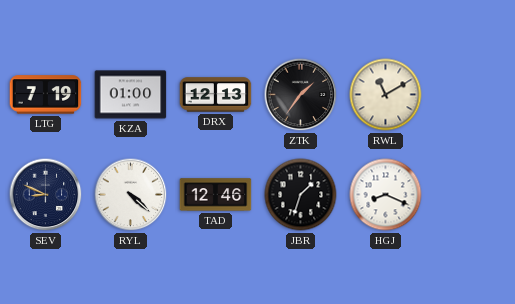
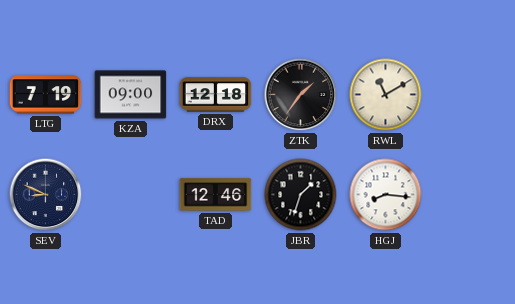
KZA: 01:00 -> 09:00 (131, 95)
DRX: 12:13 -> 12:18 (216, 95)
RYL: 4:22 -> none (131, 195)
HGJ: 8:19 -> 8:16 (386, 195)
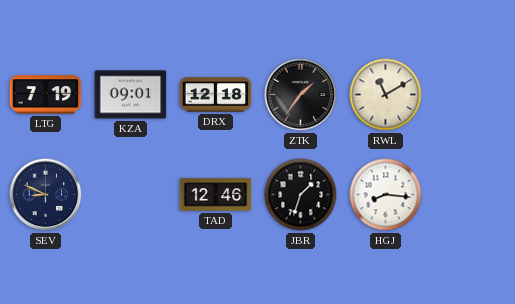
KZA: 09:00 -> 09:01 (131, 95)
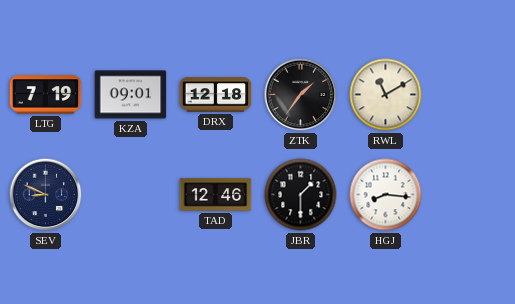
JBR: 1:33 -> 1:30 (301, 195)
